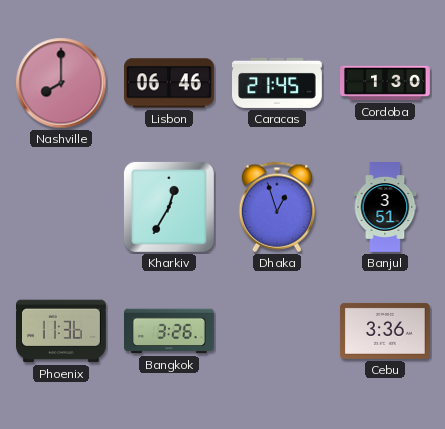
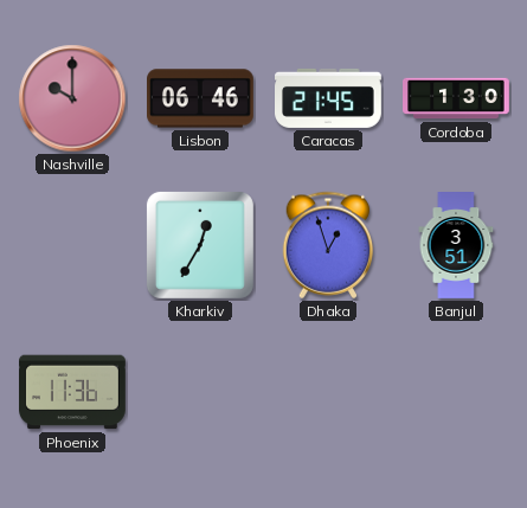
Nashville: 8:00 -> 10:00 (72, 98)
Bangkok: 3:26 -> none (170, 331)
Cebu: 3:36 -> none (385, 331)
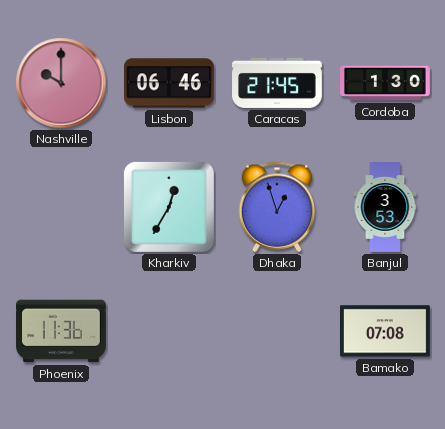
Banjul: 3:51 -> 3:53 (385, 208)
Bamako: none -> 07:08 (385, 331)
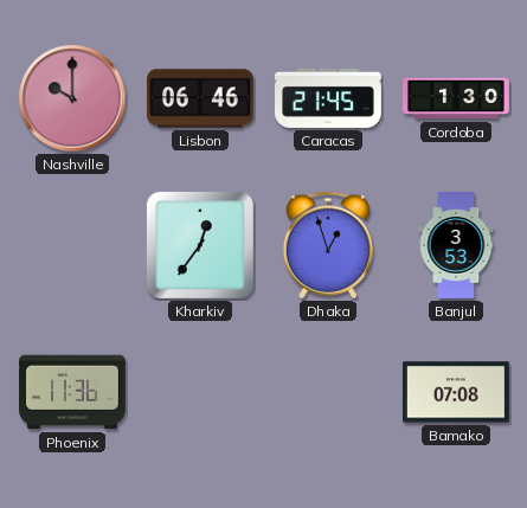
Kharkiv: 12:35 -> 12:36 (200, 245)
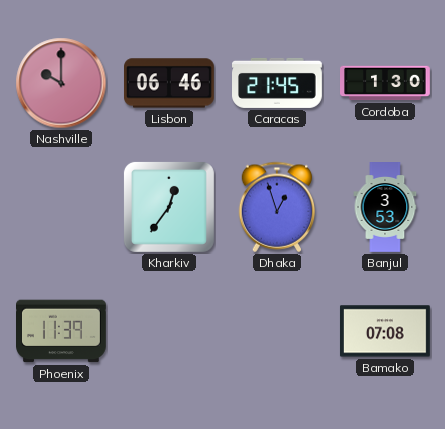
Phoenix: 11:36 -> 11:39 (62, 331)
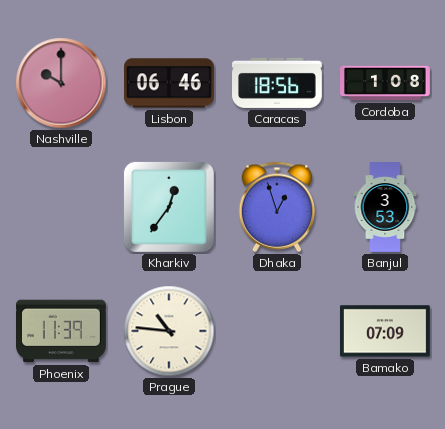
Caracas: 21:45 -> 18:56 (278, 83)
Cordoba: 1:30 -> 1:08 (386, 83)
Prague: none -> 10:46 (169, 331)
Bamako: 07:08 -> 07:09 (385, 331)
